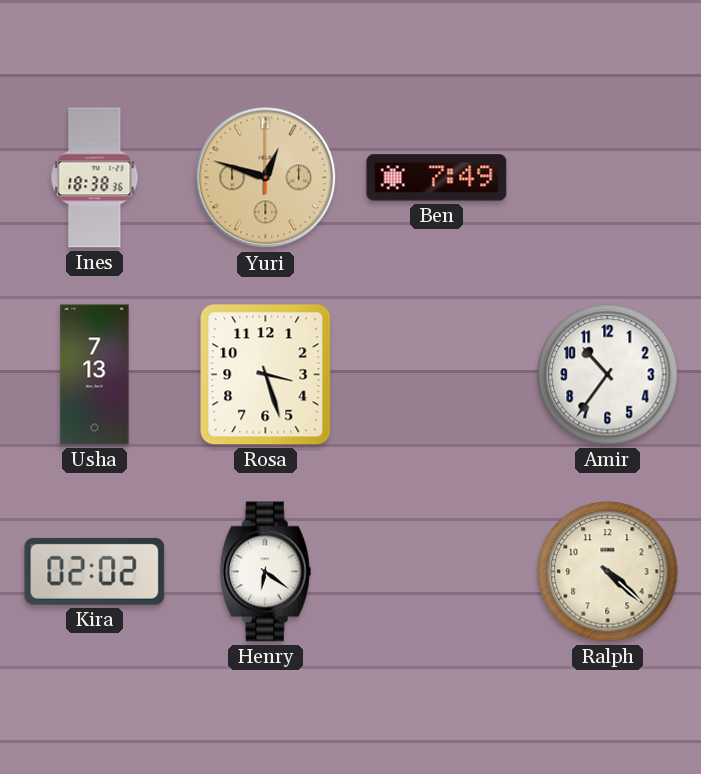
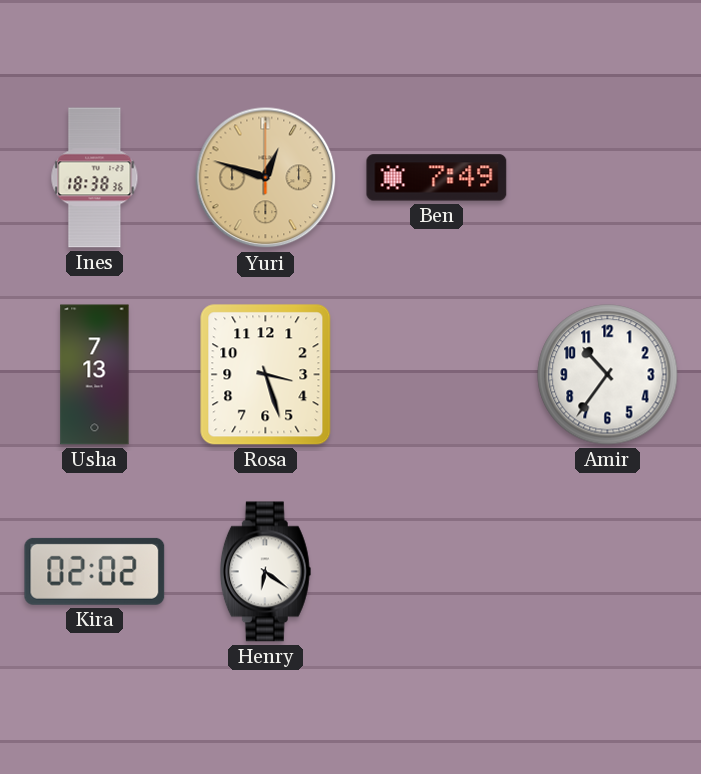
Ralph: 4:22 -> none (608, 572)
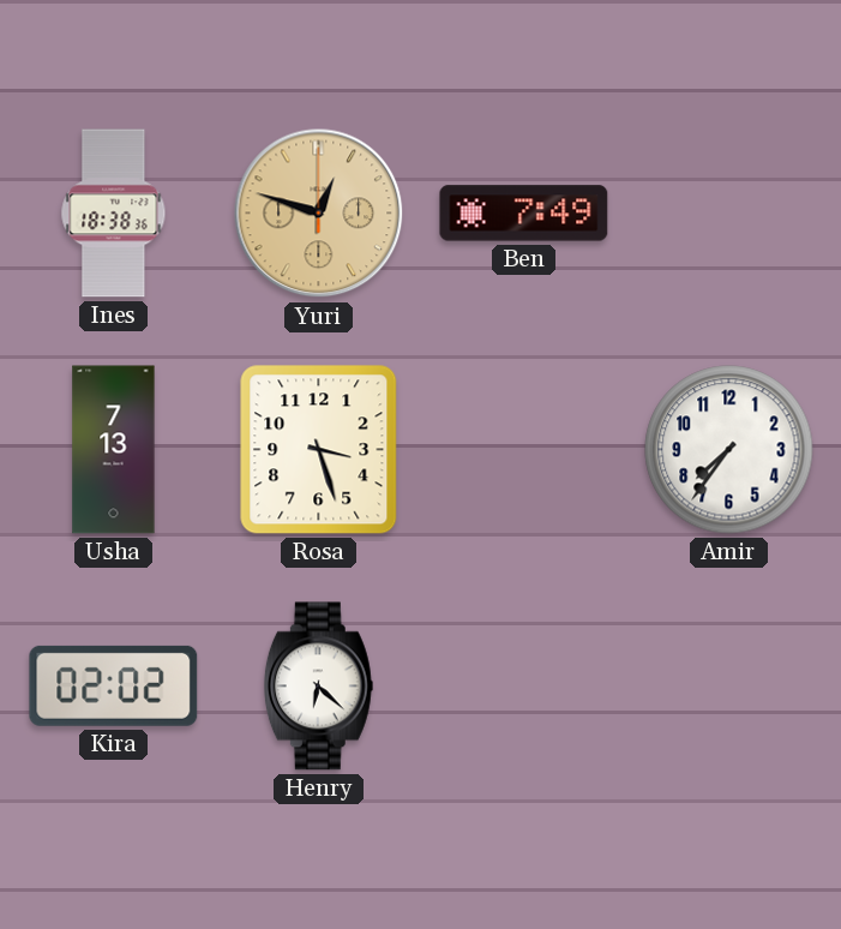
Amir: 10:36 -> 7:36 (729, 450)
Henry: 6:21 -> 6:22 (318, 687)
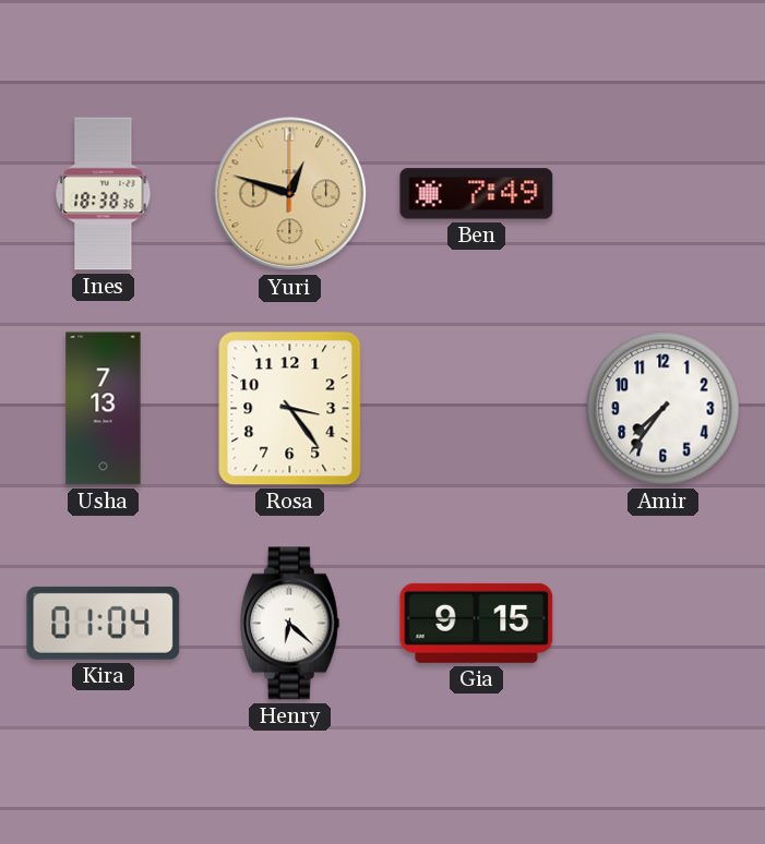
Rosa: 3:27 -> 3:24 (290, 409)
Kira: 02:02 -> 01:04 (104, 623)
Gia: none -> 9:15 (477, 623)
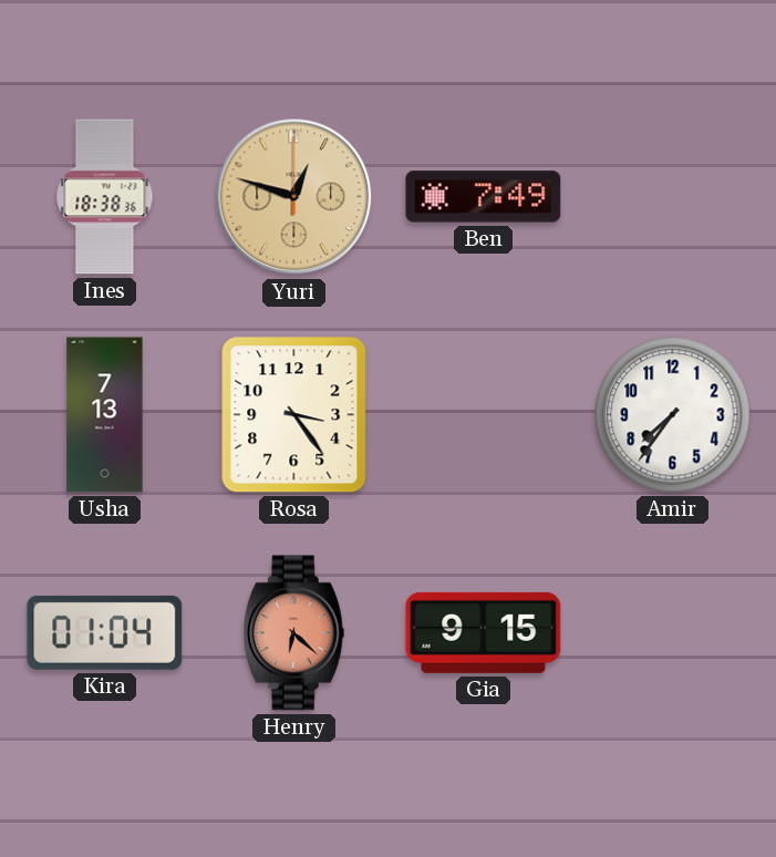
Henry dial: white -> salmon (293, 633)
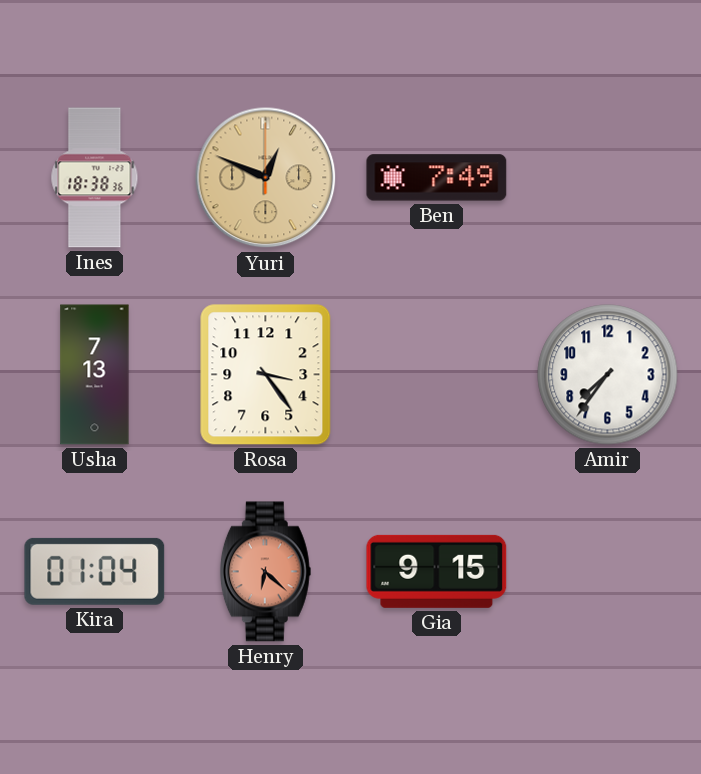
Yuri: 12:48 -> 12:49 (266, 178)
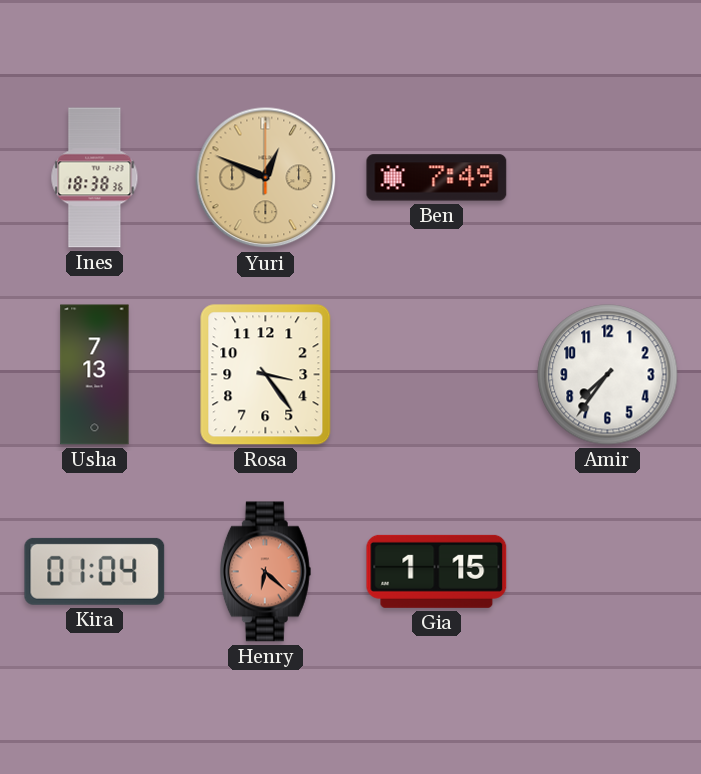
Gia: 9:15 -> 1:15 (437, 571)
